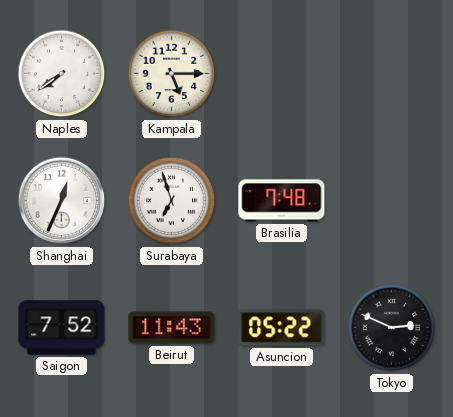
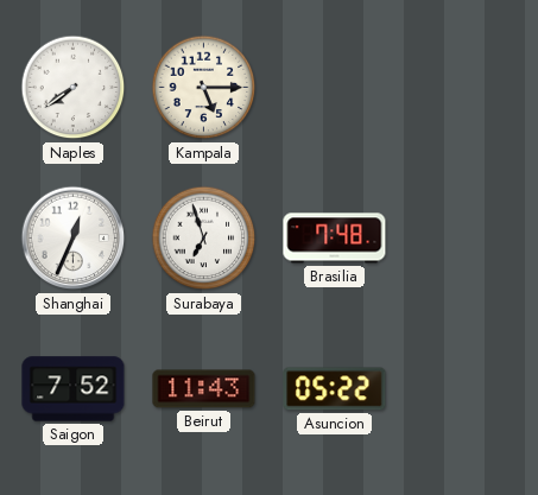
Tokyo: 2:49 -> none (392, 328)
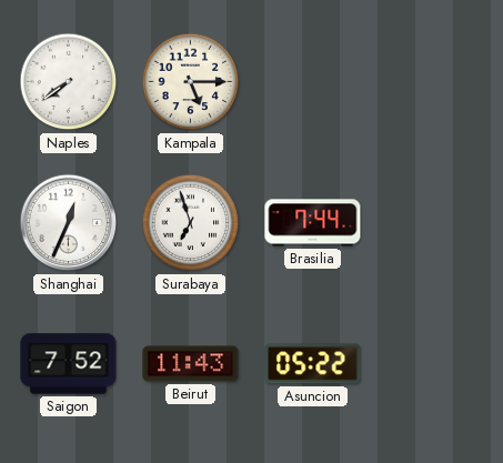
Brasilia: 7:48 -> 7:44 (313, 223)
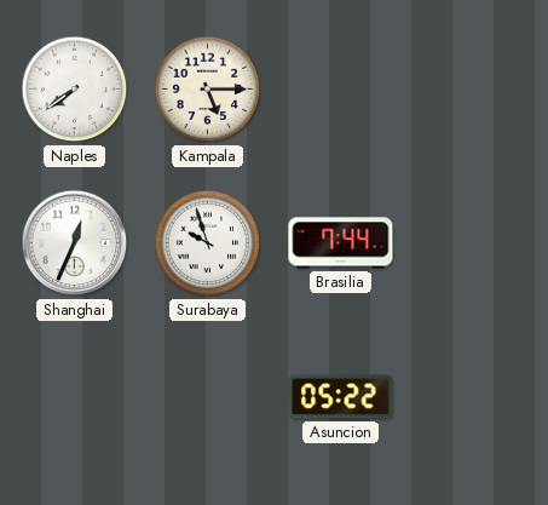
Surabaya: 6:57 -> 9:57 (208, 243)
Saigon: 7:52 -> none (69, 364)
Beirut: 11:43 -> none (191, 364)
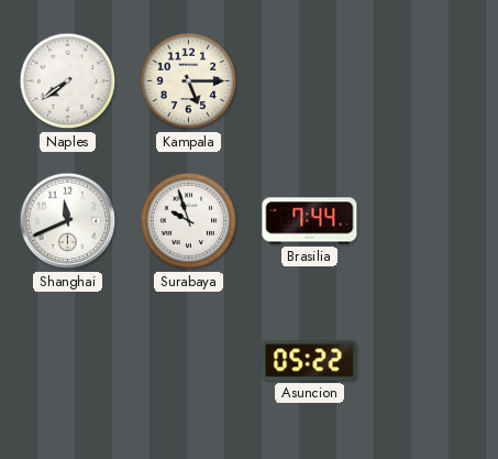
Shanghai: 12:34 -> 11:41 (68, 221)
